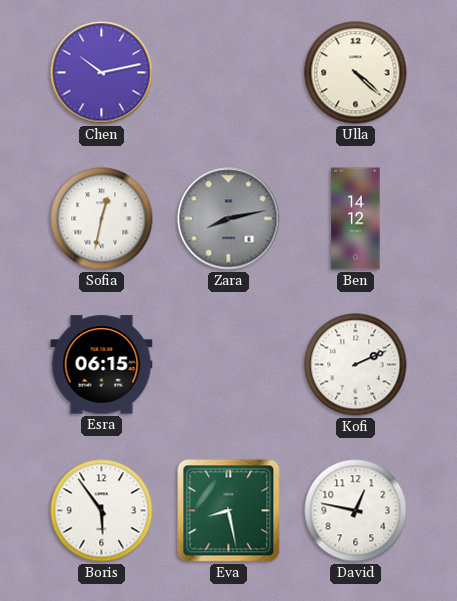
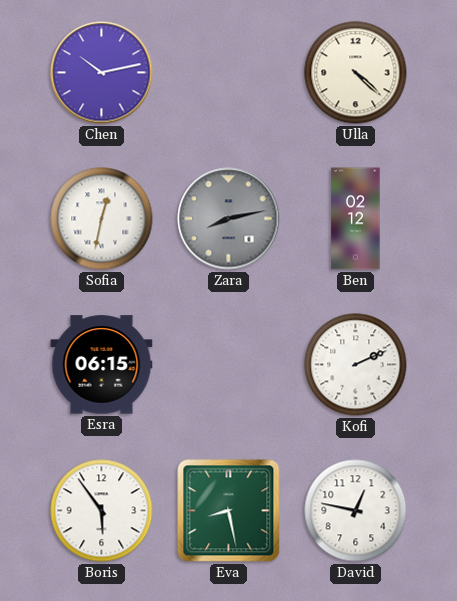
Ben: 14:12 -> 02:12 (356, 219)
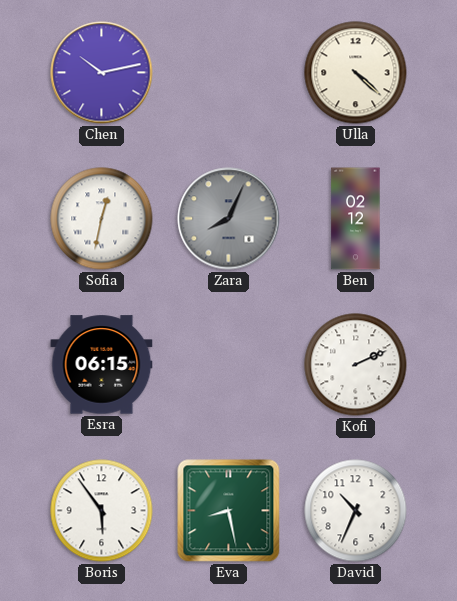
Zara: 8:13 -> 8:04 (229, 219)
David: 12:47 -> 10:34 (356, 511)
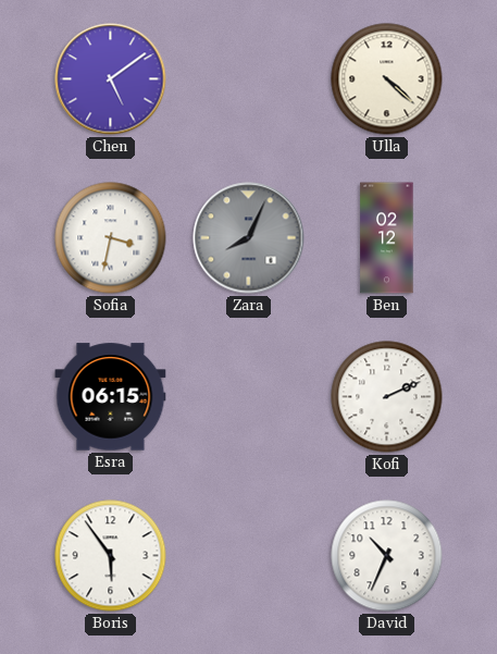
Chen: 10:13 -> 5:09 (111, 79)
Sofia: 12:32 -> 3:32 (111, 238)
Eva: 8:28 -> none (229, 511)
